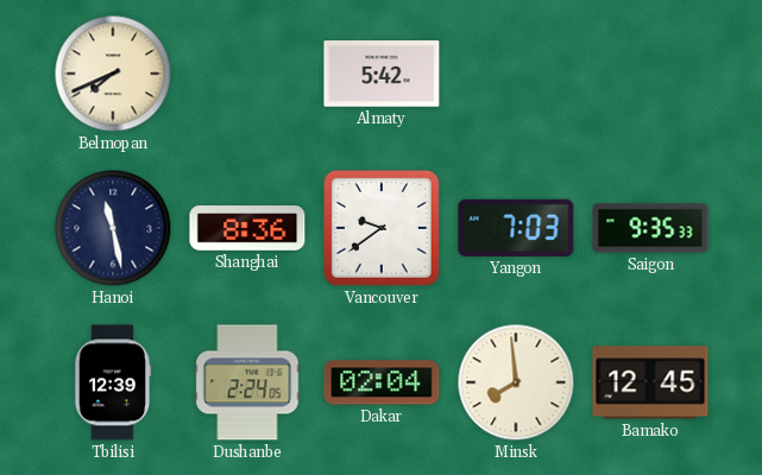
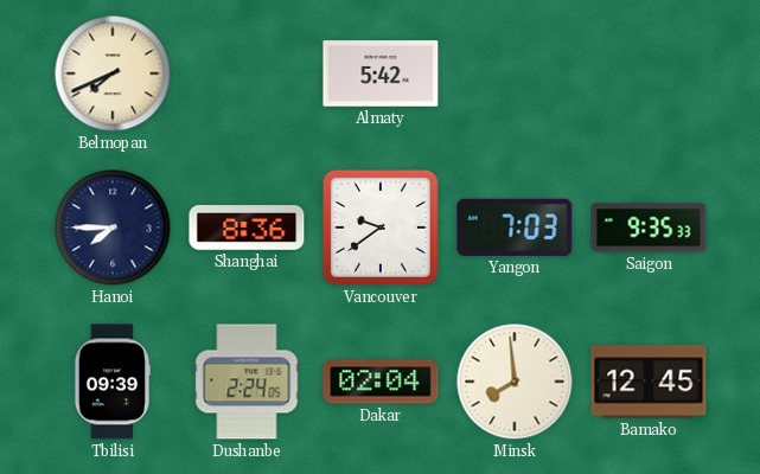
Hanoi: 11:28 -> 7:45 (113, 228)
Tbilisi: 12:39 -> 09:39 (113, 382)
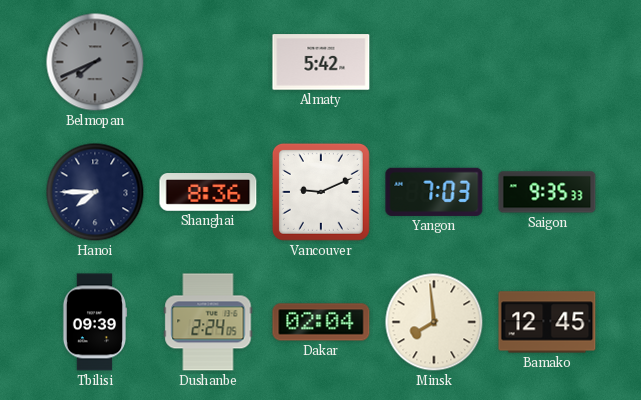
Belmopan dial: cream -> grey (95, 62)
Vancouver: 9:39 -> 9:11 (321, 192)
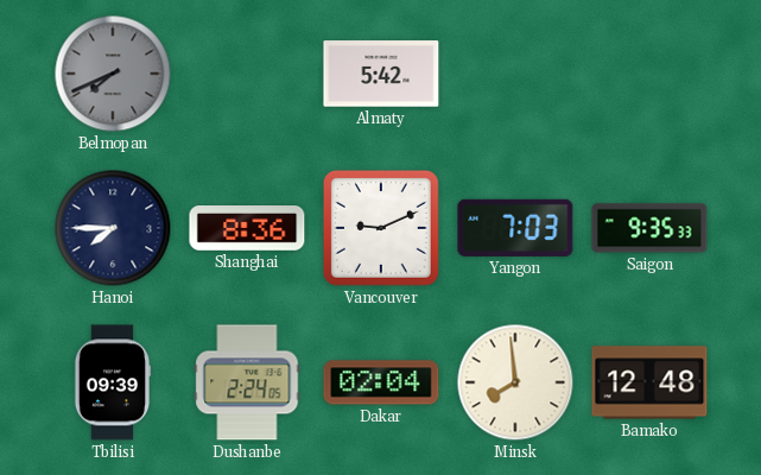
Bamako: 12:45 -> 12:48 (649, 382)
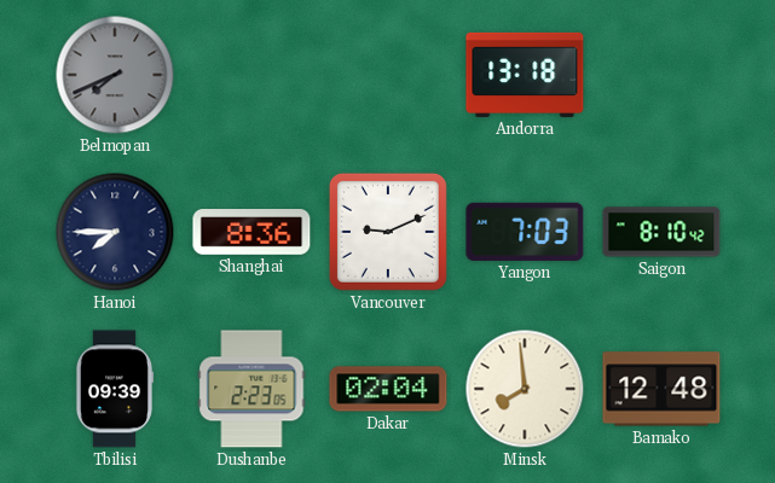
Almaty: 5:42 -> none (381, 74)
Andorra: none -> 13:18 (525, 75)
Saigon: 9:35 -> 8:10 (661, 232)
Dushanbe: 2:24 -> 2:23 (251, 389)
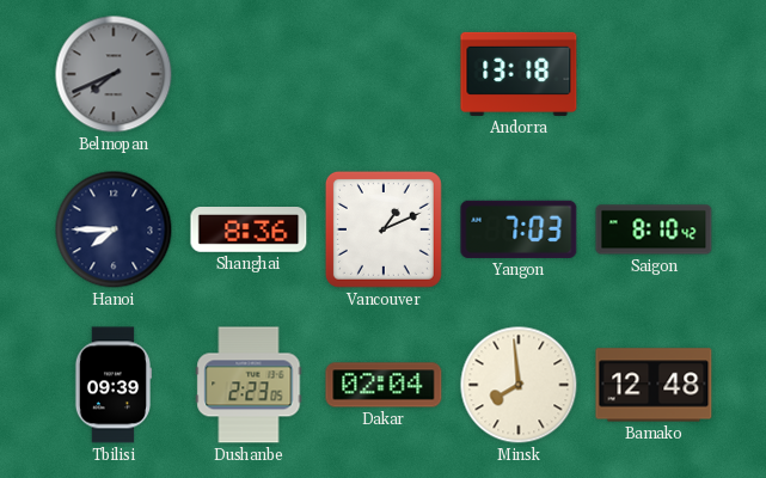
Vancouver: 9:11 -> 1:11 (384, 229)
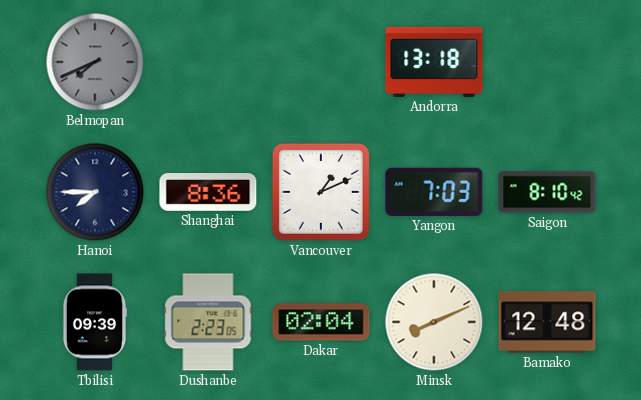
Minsk: 7:59 -> 8:11 (434, 322)
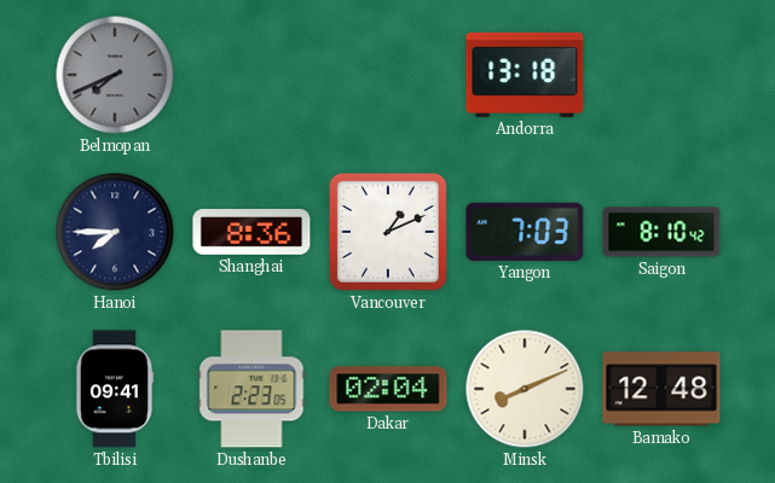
Tbilisi: 09:39 -> 09:41 (115, 389)
